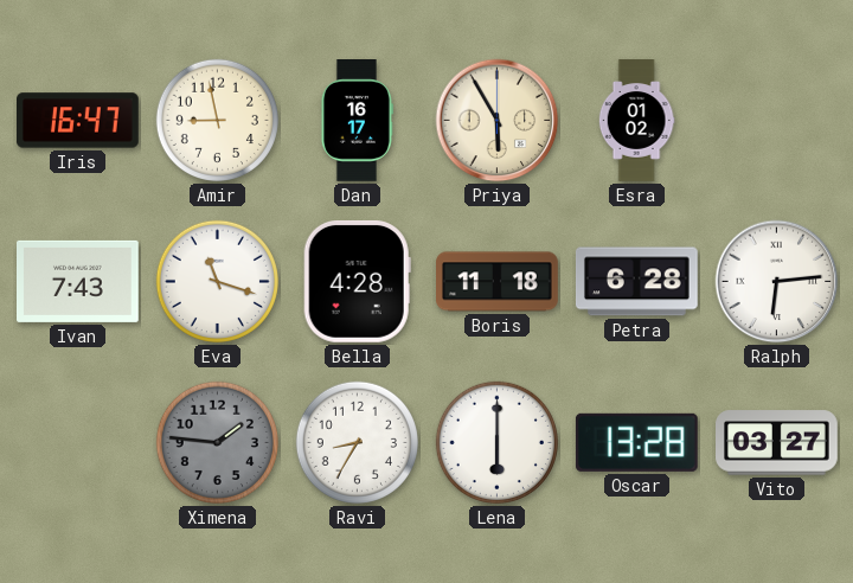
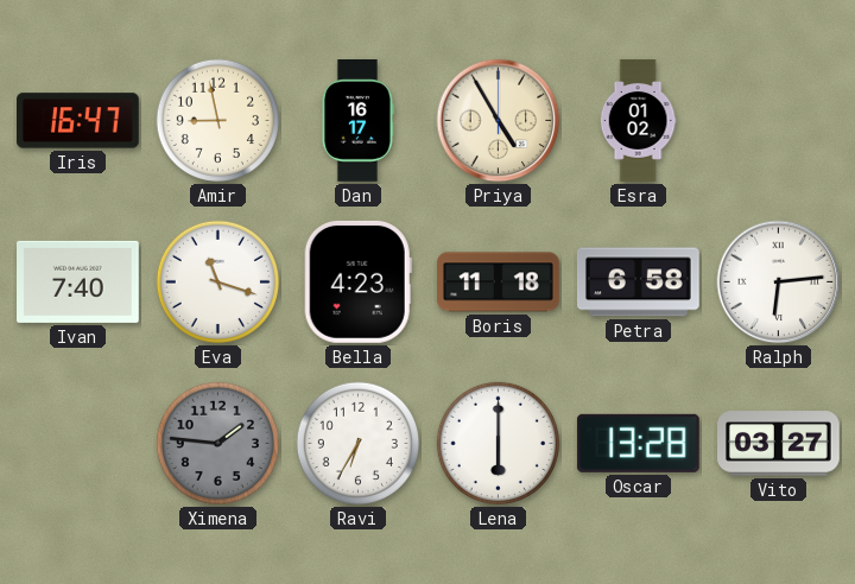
Priya: 5:55 -> 4:55 (499, 121)
Ivan: 7:43 -> 7:40 (78, 281)
Bella: 4:28 -> 4:23 (357, 281)
Petra: 6:28 -> 6:58 (638, 283)
Ravi: 8:35 -> 6:35 (357, 443)
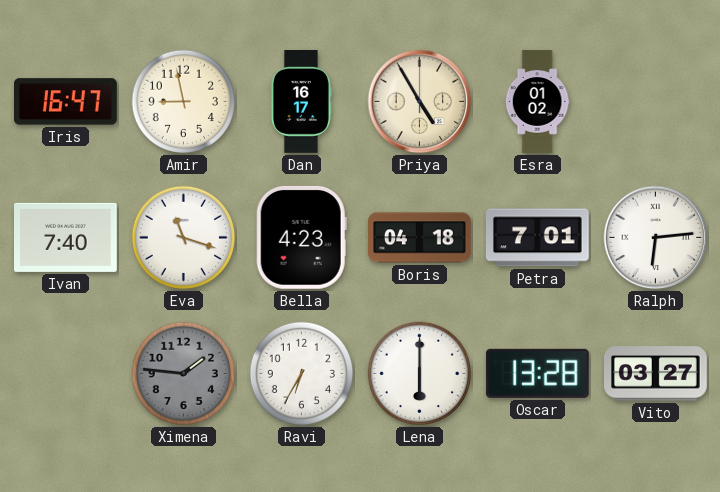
Boris: 11:18 -> 04:18 (420, 238)
Petra: 6:58 -> 7:01 (537, 238)
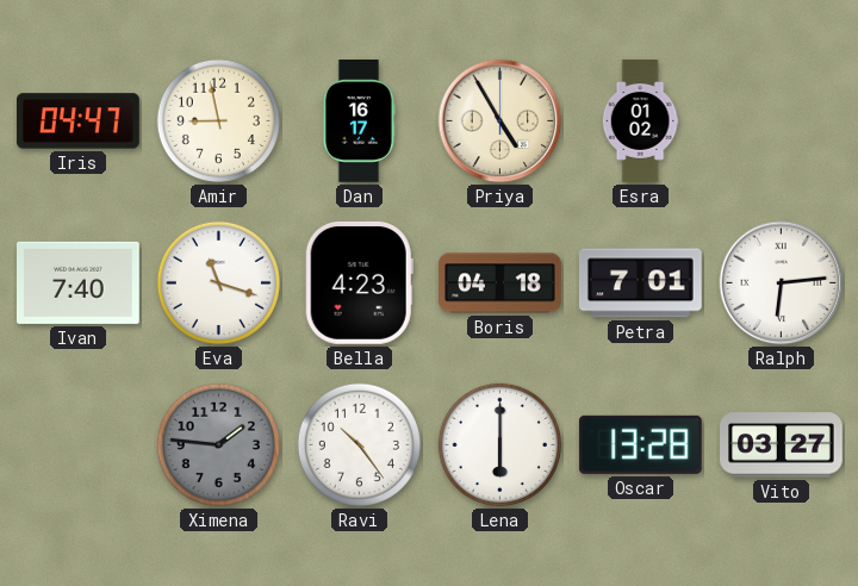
Iris: 16:47 -> 04:47 (79, 121)
Ravi: 6:35 -> 10:24 (359, 444)
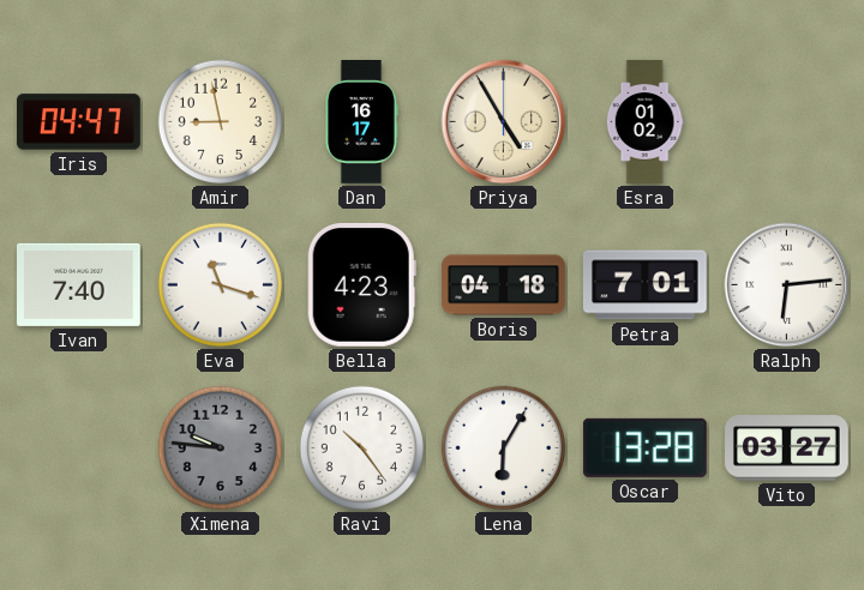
Ximena: 1:46 -> 9:46 (220, 447)
Lena: 6:00 -> 6:05 (503, 447)
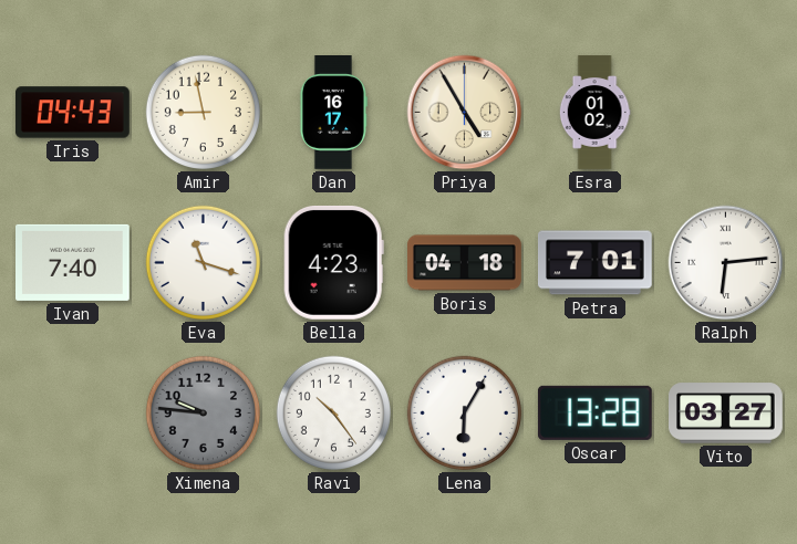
Iris: 04:47 -> 04:43 (73, 113)
